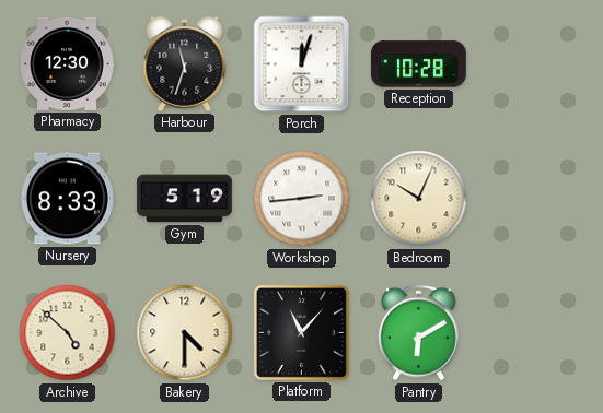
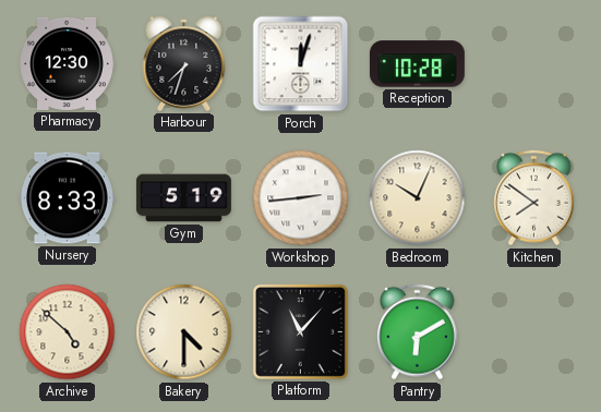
Harbour: 11:33 -> 7:33 (184, 64)
Kitchen: none -> 7:51 (534, 198)
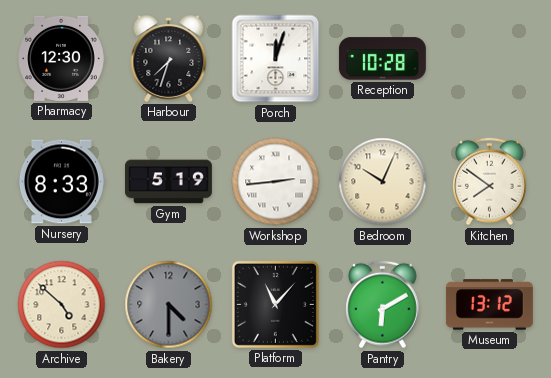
Bakery dial: cream -> grey (169, 305)
Museum: none -> 13:12 (489, 305)
